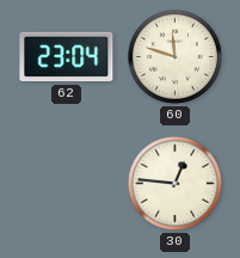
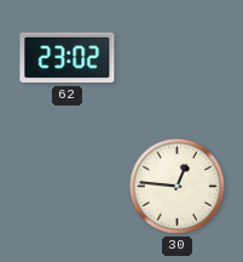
62: 23:04 -> 23:02 (68, 58)
60: 11:48 -> none (174, 56)
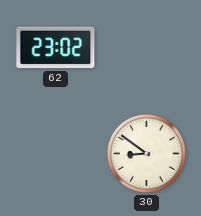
30: 12:46 -> 8:51 (146, 153)
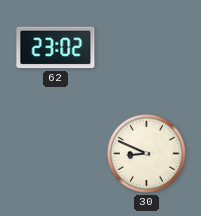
30: 8:51 -> 8:49 (146, 153)
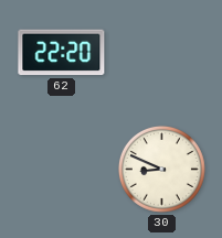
62: 23:02 -> 22:20 (62, 53)
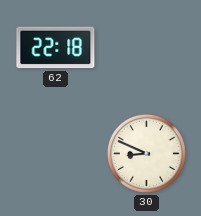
62: 22:20 -> 22:18 (56, 48)
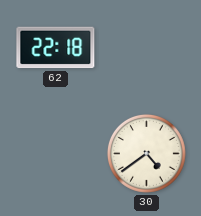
30: 8:49 -> 4:39 (146, 153)
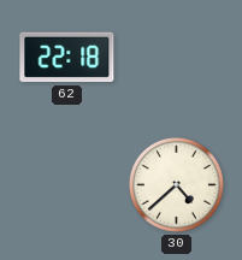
30: 4:39 -> 4:38 (176, 184)
